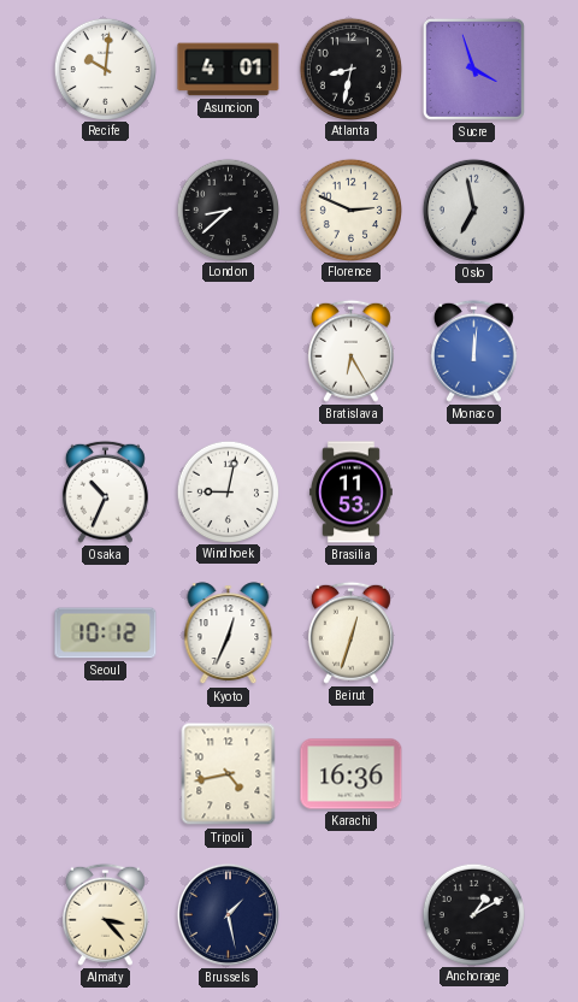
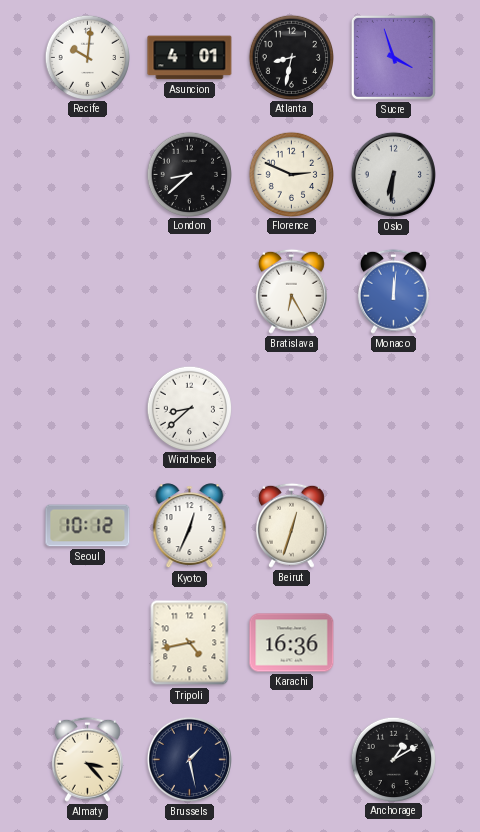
Oslo: 6:58 -> 6:31 (393, 174)
Osaka: 10:34 -> none (105, 491)
Windhoek: 9:02 -> 8:38 (189, 408)
Brasilia: 11:53 -> none (352, 493)
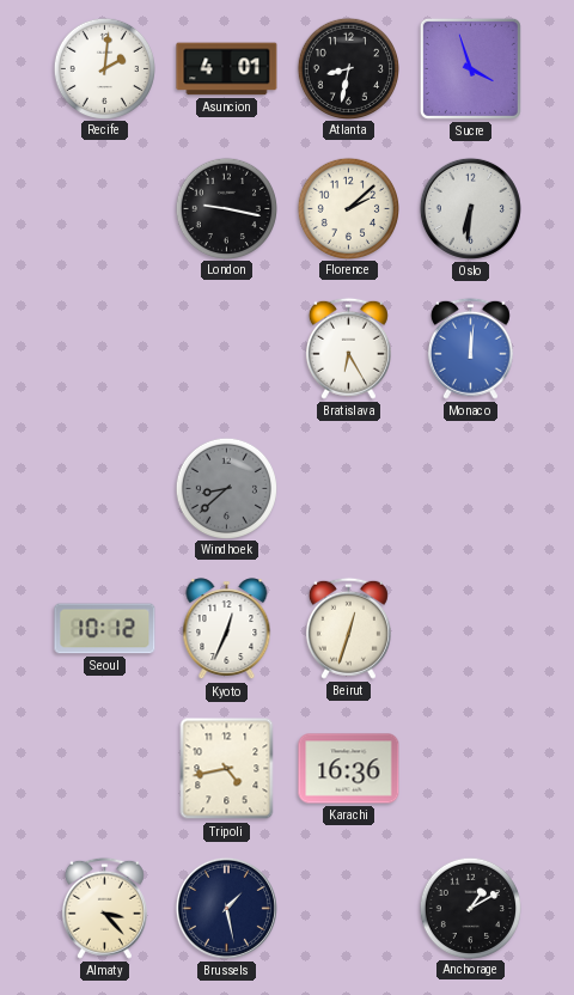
Recife: 10:01 -> 2:01 (104, 68)
London: 8:38 -> 9:17 (226, 208)
Florence: 2:49 -> 2:08 (348, 208)
Windhoek dial: white -> grey (226, 488)
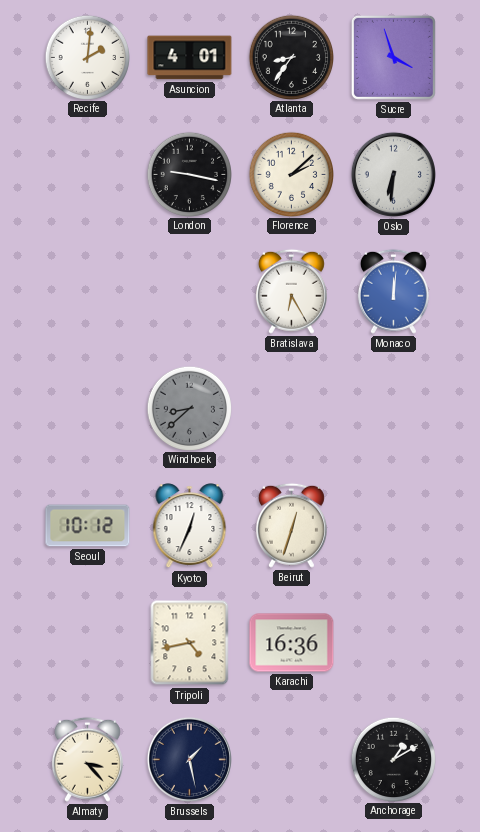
Atlanta: 8:32 -> 8:36 (291, 57)
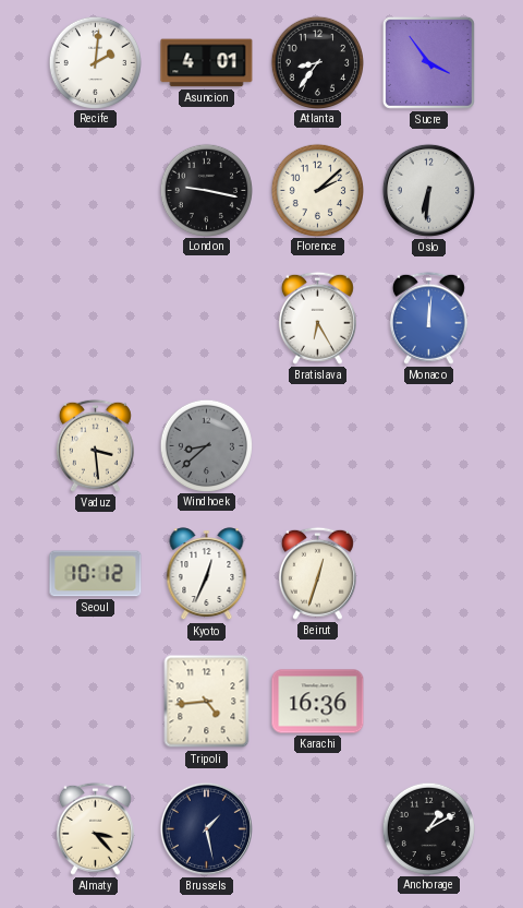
Sucre: 3:57 -> 3:54 (428, 62)
Vaduz: none -> 3:29 (95, 445)
Tripoli: 4:43 -> 4:44 (207, 702)
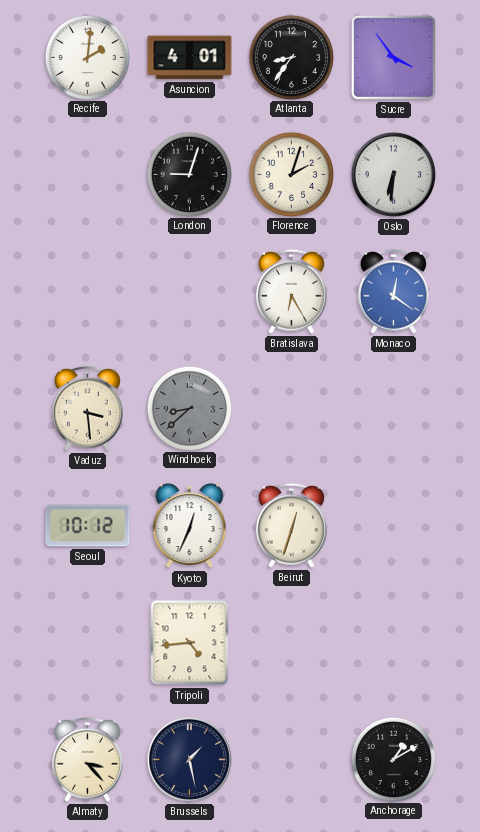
London: 9:17 -> 9:03 (189, 174)
Florence: 2:08 -> 2:03 (291, 174)
Monaco: 12:01 -> 12:21 (393, 291)
Karachi: 16:36 -> none (318, 702)
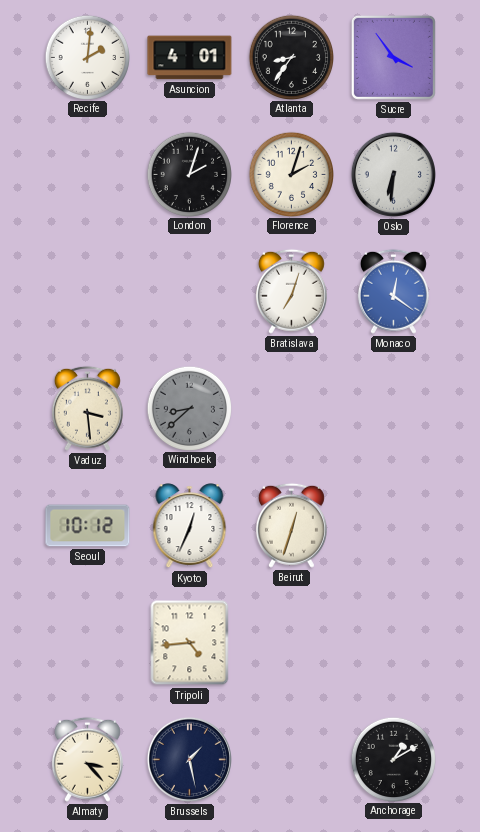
London: 9:03 -> 2:03 (189, 174)
Bratislava: 6:25 -> 7:03 (291, 291)
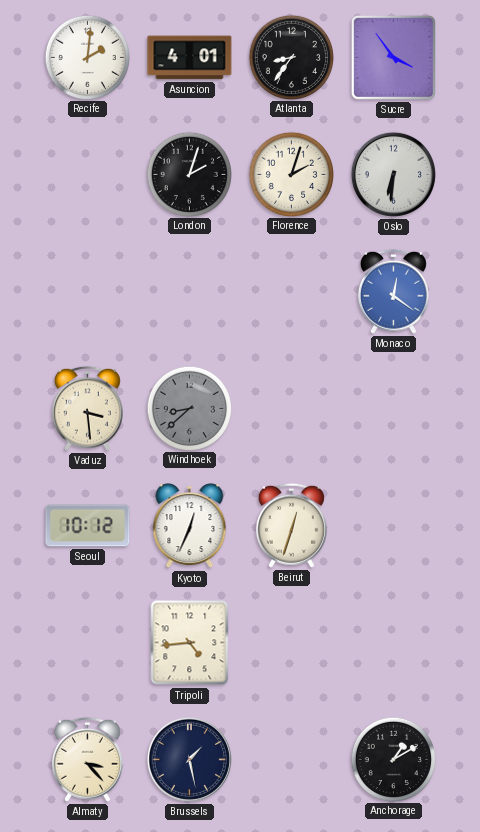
Bratislava: 7:03 -> none (291, 291)
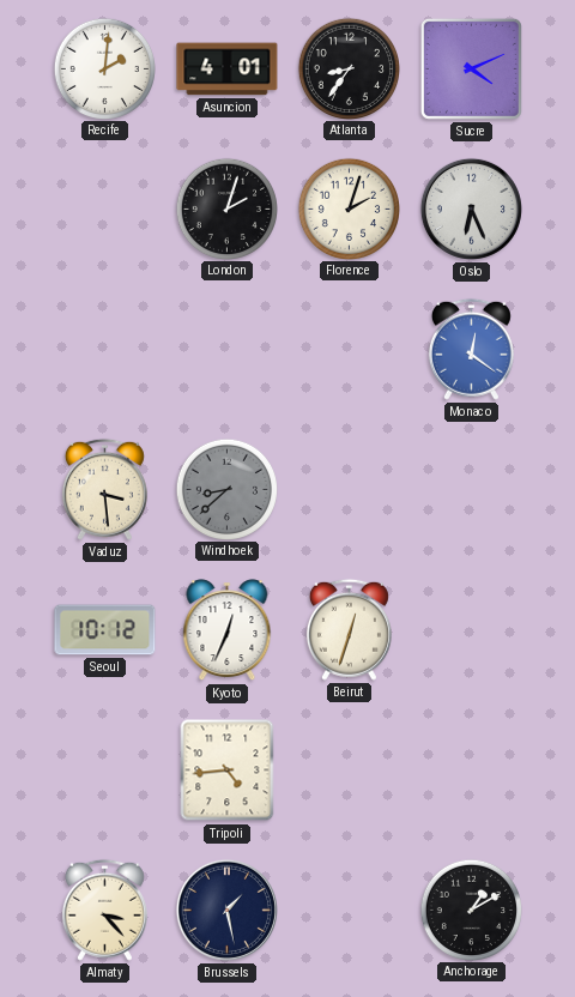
Sucre: 3:54 -> 4:11 (471, 68)
Oslo: 6:31 -> 6:26 (471, 209)
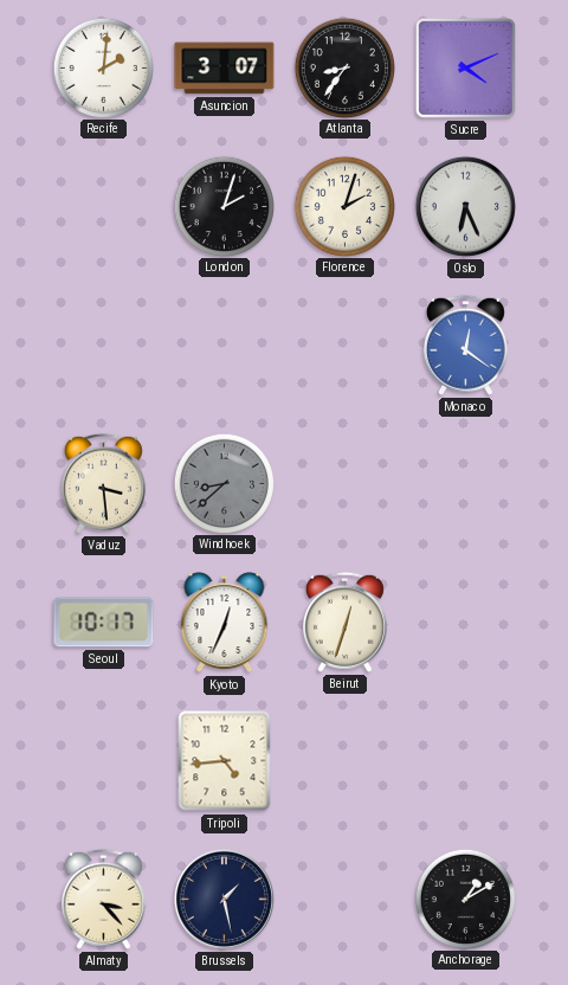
Asuncion: 4:01 -> 3:07 (225, 69)
Seoul: 10:12 -> 10:17 (104, 623)
